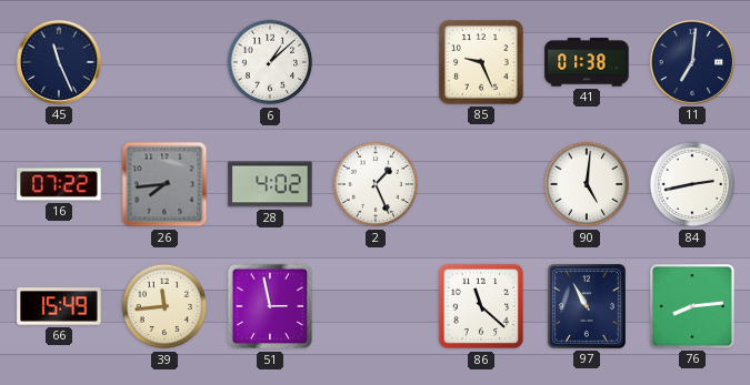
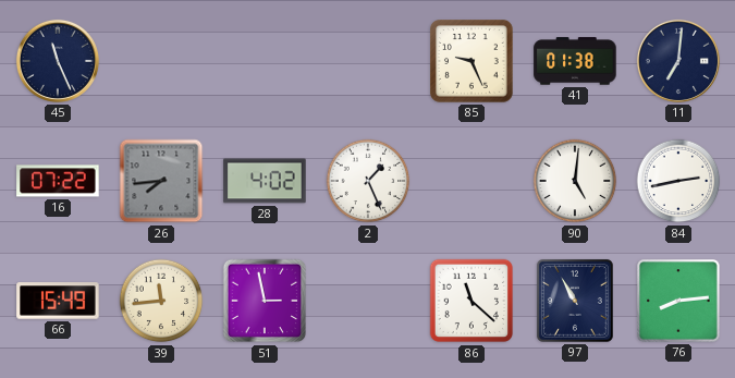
6: 1:08 -> none (270, 62)
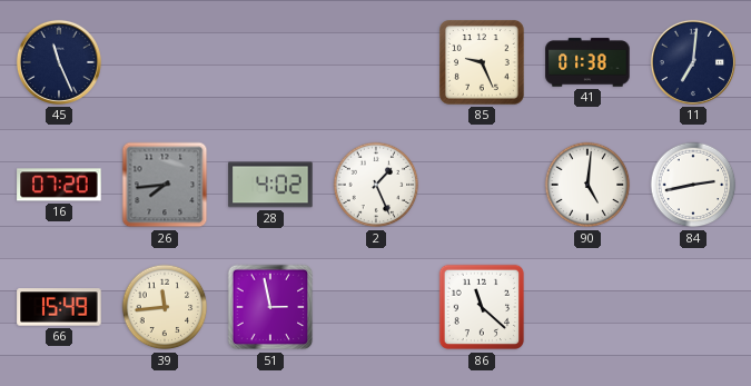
16: 07:22 -> 07:20 (59, 185)
97: 10:55 -> none (575, 301)
76: 8:14 -> none (678, 301)
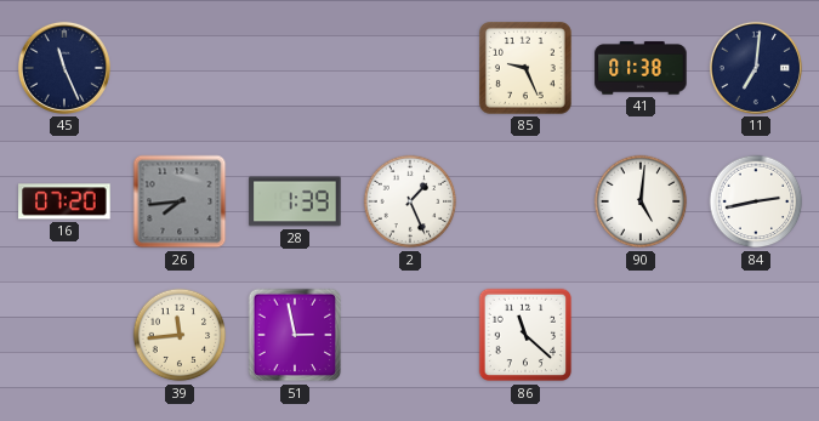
28: 4:02 -> 1:39 (295, 201)
66: 15:49 -> none (59, 307)
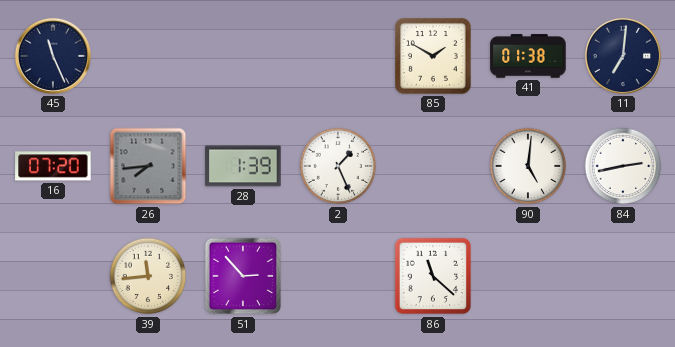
85: 9:26 -> 1:50 (434, 57)
51: 2:58 -> 2:53 (243, 276)
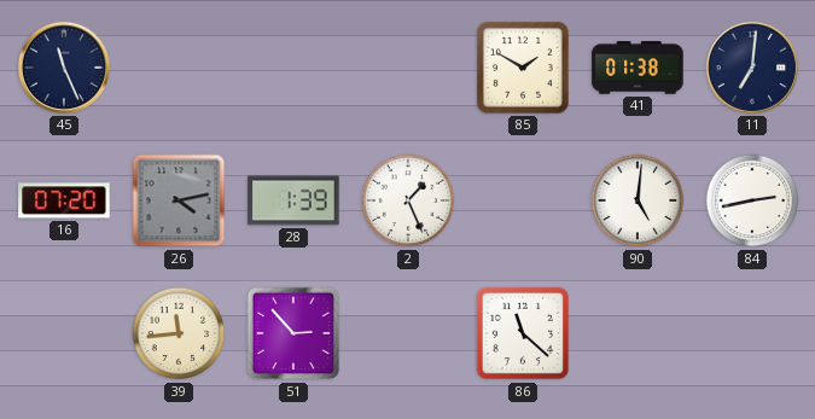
26: 7:44 -> 4:13 (179, 200)
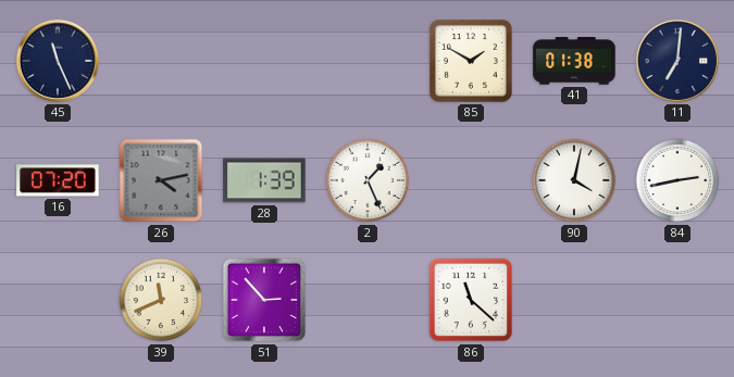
90: 5:01 -> 4:02 (574, 180)
39: 11:44 -> 11:41 (161, 300)
